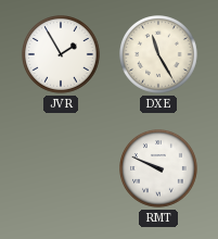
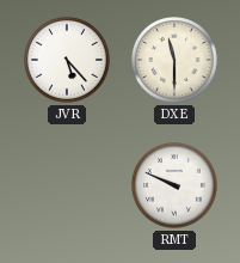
JVR: 1:55 -> 5:23 (68, 61)
DXE: 11:25 -> 11:30 (176, 61)
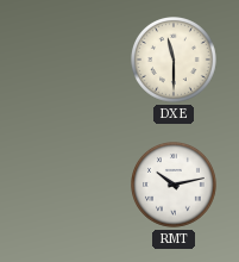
JVR: 5:23 -> none (68, 61)
RMT: 9:49 -> 10:13 (175, 186)
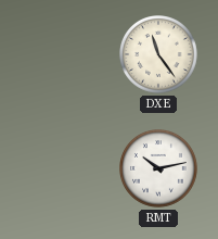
DXE: 11:30 -> 11:24 (159, 55)
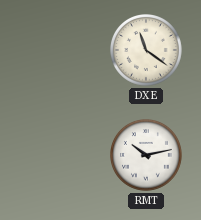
DXE: 11:24 -> 11:21 (147, 51)
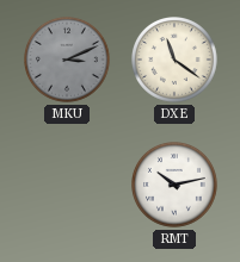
MKU: none -> 3:11 (68, 61)
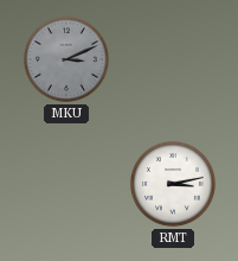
DXE: 11:21 -> none (176, 61)
RMT: 10:13 -> 3:13 (174, 185)
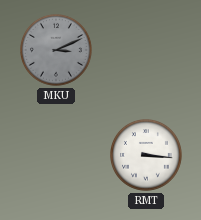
RMT: 3:13 -> 3:16 (147, 156)
